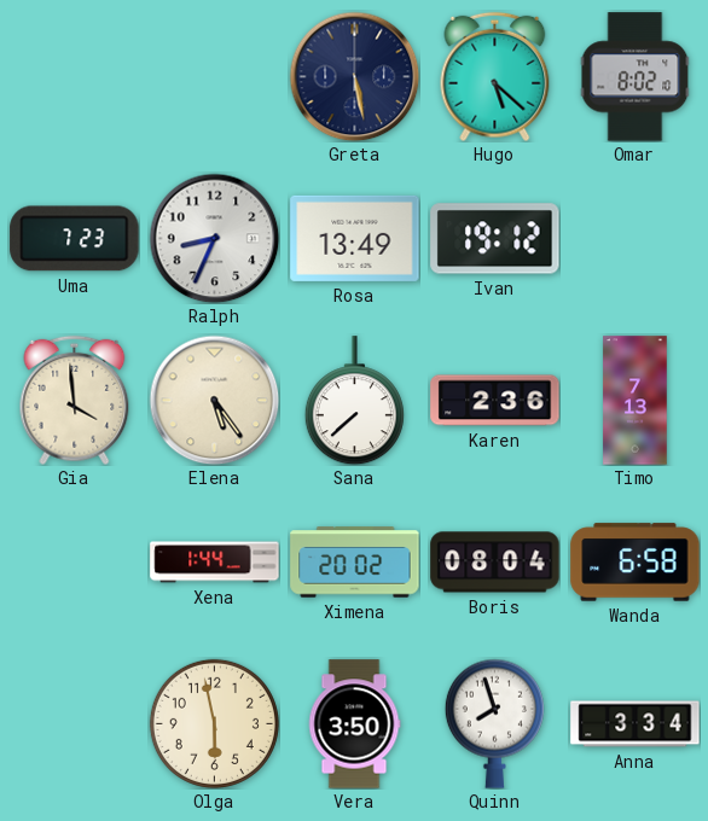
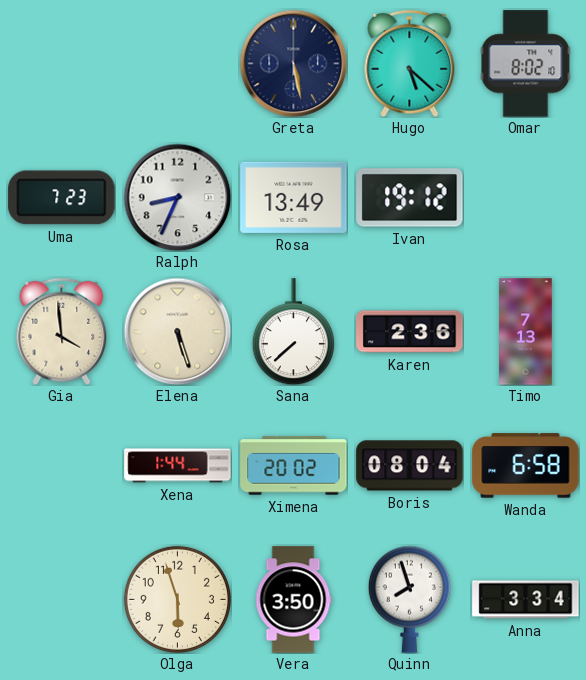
Elena: 5:24 -> 5:27 (177, 331)
Olga: 5:58 -> 5:57 (177, 599)
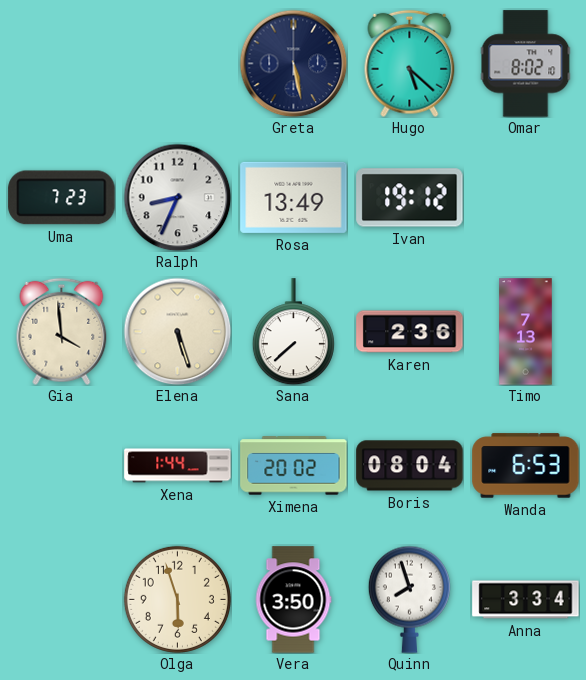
Wanda: 6:58 -> 6:53 (526, 466)
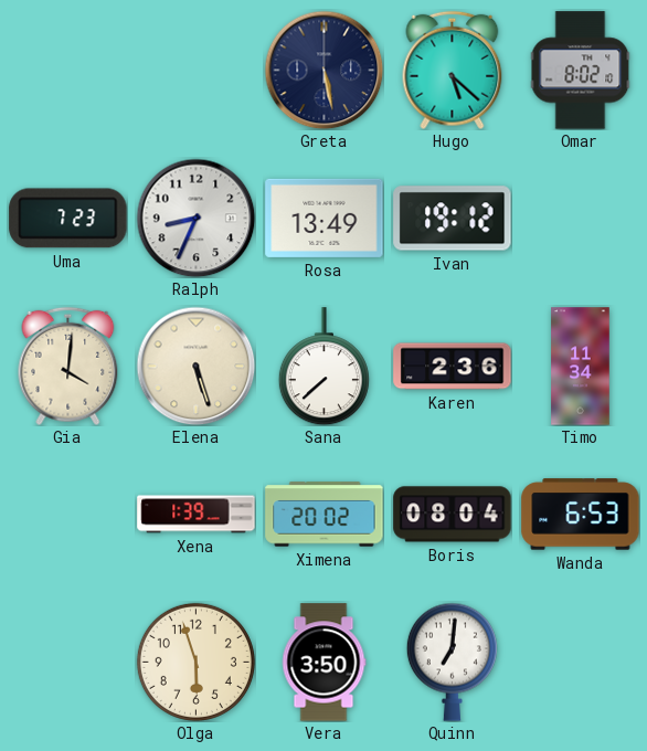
Gia: 3:59 -> 4:01 (68, 366)
Timo: 7:13 -> 11:34 (581, 367)
Xena: 1:44 -> 1:39 (197, 515)
Quinn: 7:57 -> 7:01 (452, 662)
Anna: 3:34 -> none (526, 600)
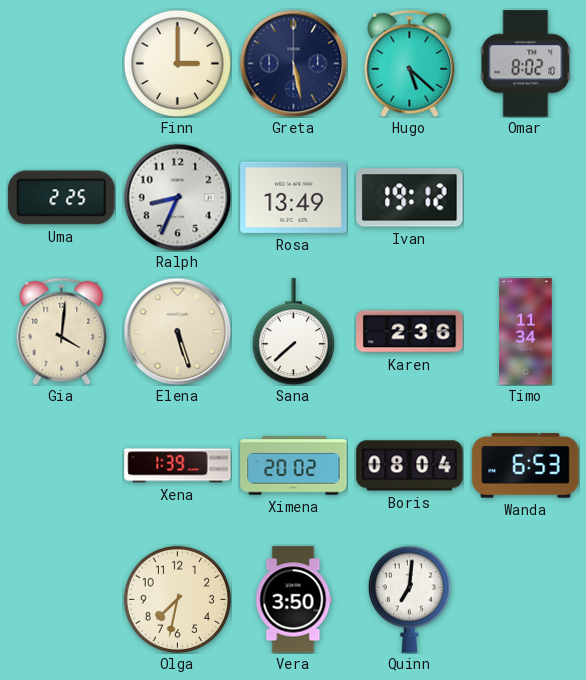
Finn: none -> 3:00 (177, 63)
Uma: 7:23 -> 2:25 (62, 198)
Olga: 5:57 -> 7:32 (177, 599)
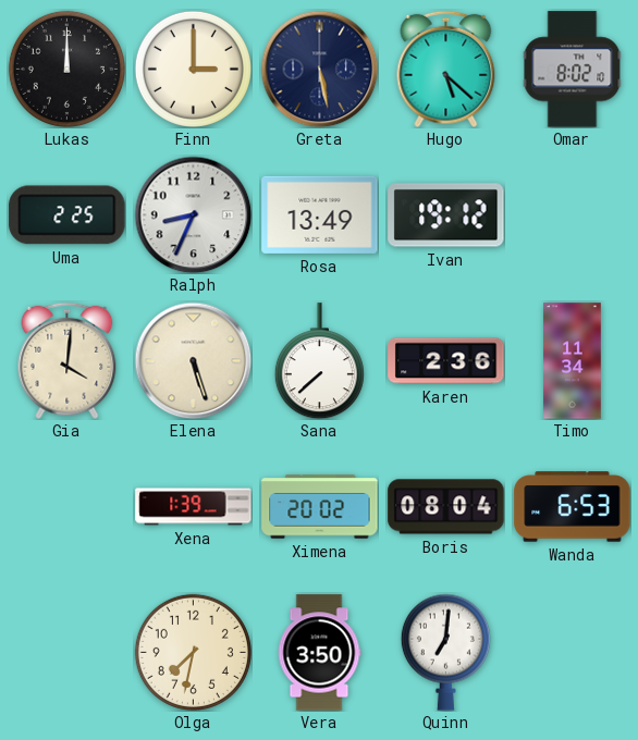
Lukas: none -> 12:00 (66, 69)
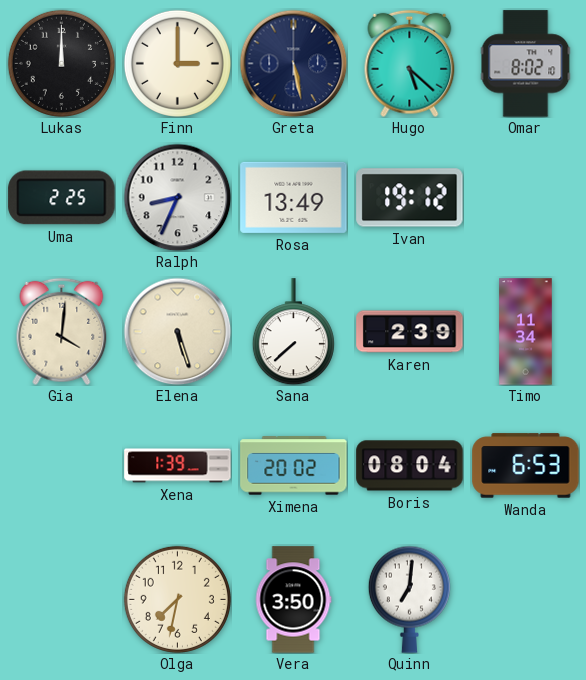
Karen: 2:36 -> 2:39 (410, 332)
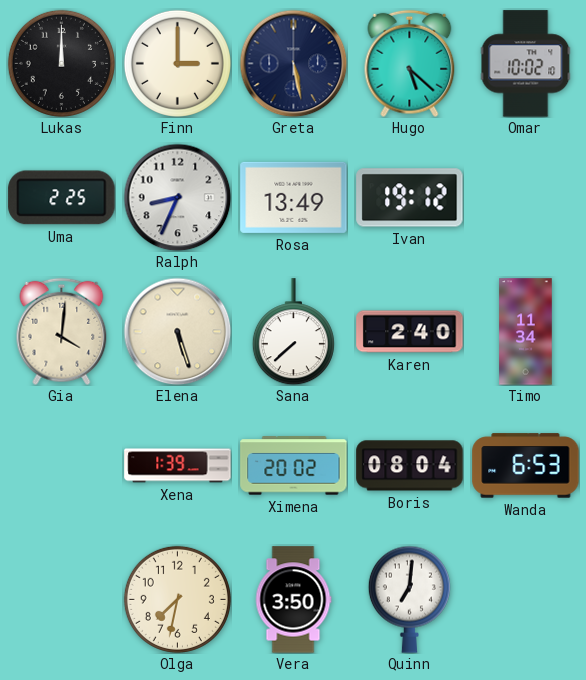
Omar: 8:02 -> 10:02 (526, 64)
Karen: 2:39 -> 2:40 (410, 332)
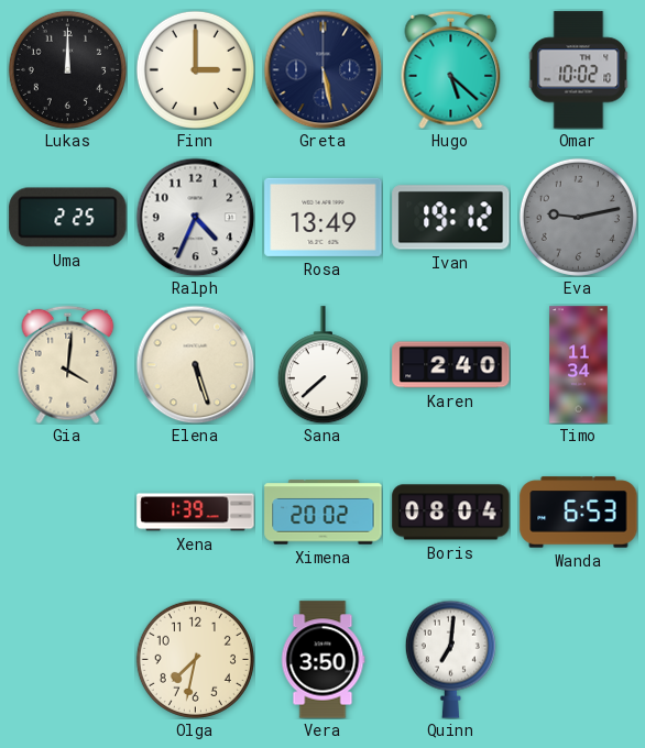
Ralph: 8:34 -> 4:34 (195, 217)
Eva: none -> 9:13 (578, 217)
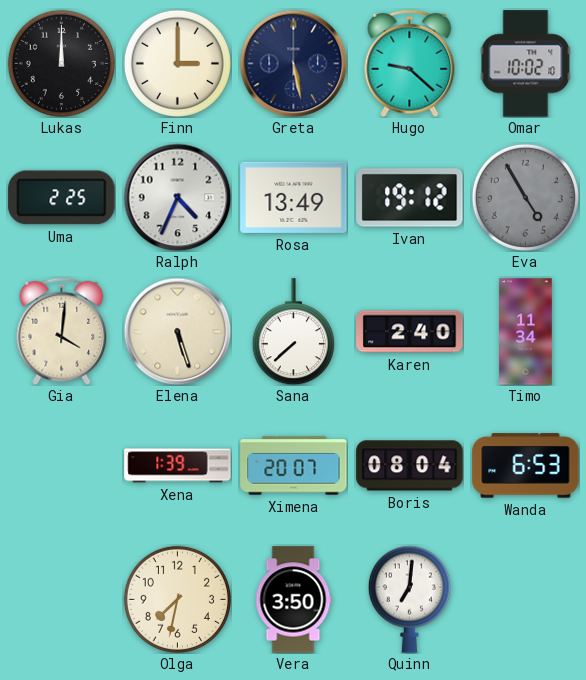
Hugo: 5:22 -> 9:22 (410, 63)
Eva: 9:13 -> 4:55 (525, 197)
Ximena: 20:02 -> 20:07 (294, 466)
